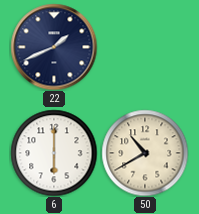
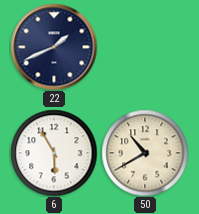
6: 6:00 -> 5:55 (54, 153)
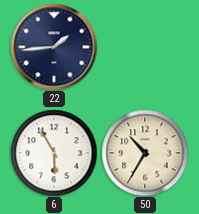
22: 1:41 -> 1:44 (54, 47)
50: 10:40 -> 10:35 (145, 153)
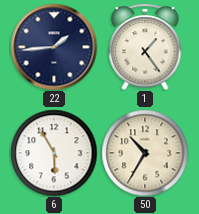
1: none -> 1:24 (145, 47)
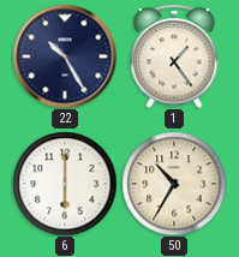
22: 1:44 -> 10:25 (65, 56)
6: 5:55 -> 6:00 (65, 184)
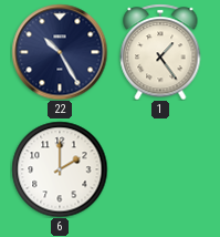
6: 6:00 -> 2:00 (60, 169)
50: 10:35 -> none (174, 184)
